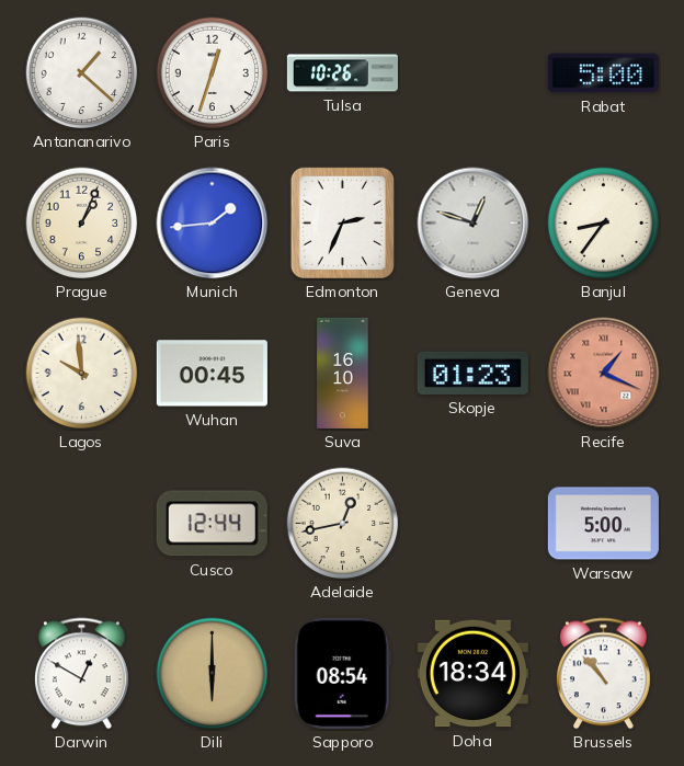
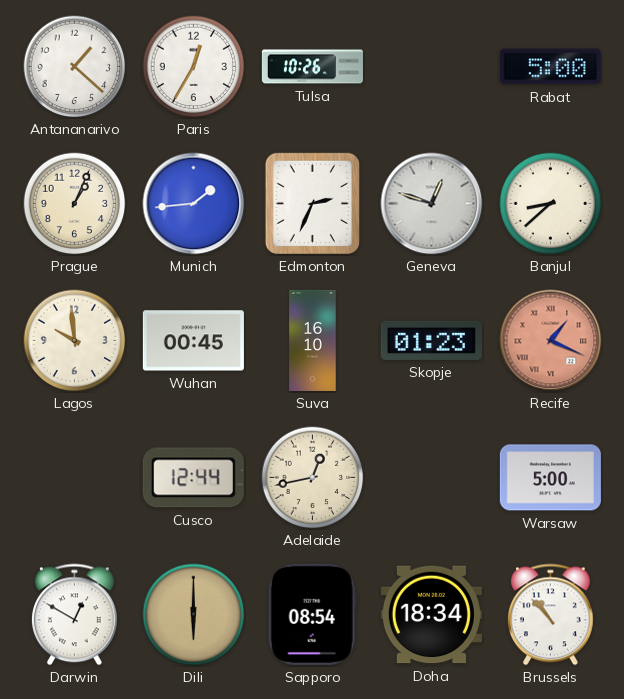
Paris: 12:33 -> 12:35 (194, 67)
Banjul: 8:36 -> 8:38 (551, 204)
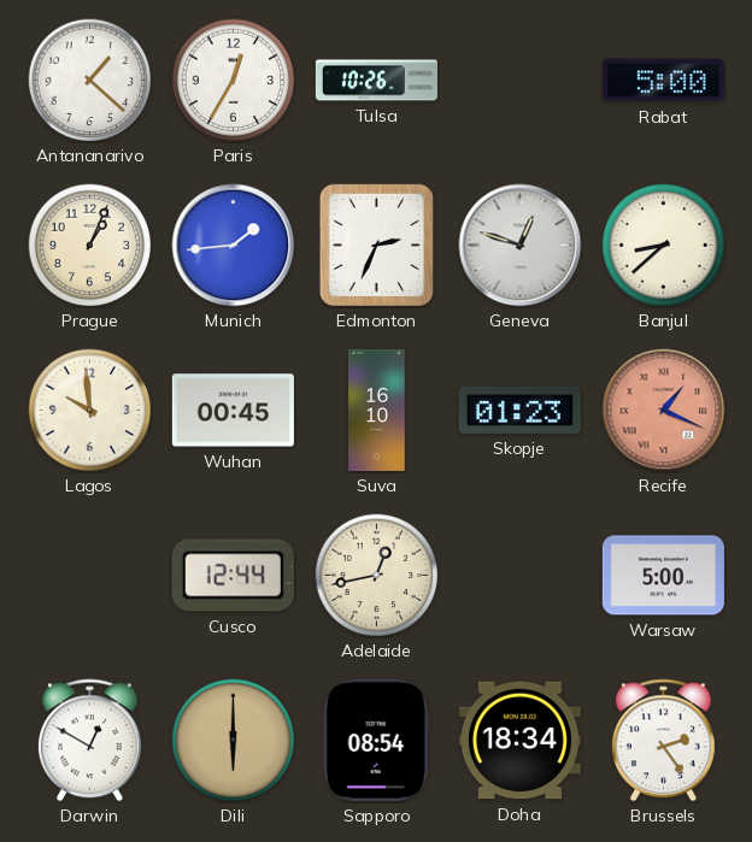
Brussels: 10:53 -> 2:24 (663, 741)
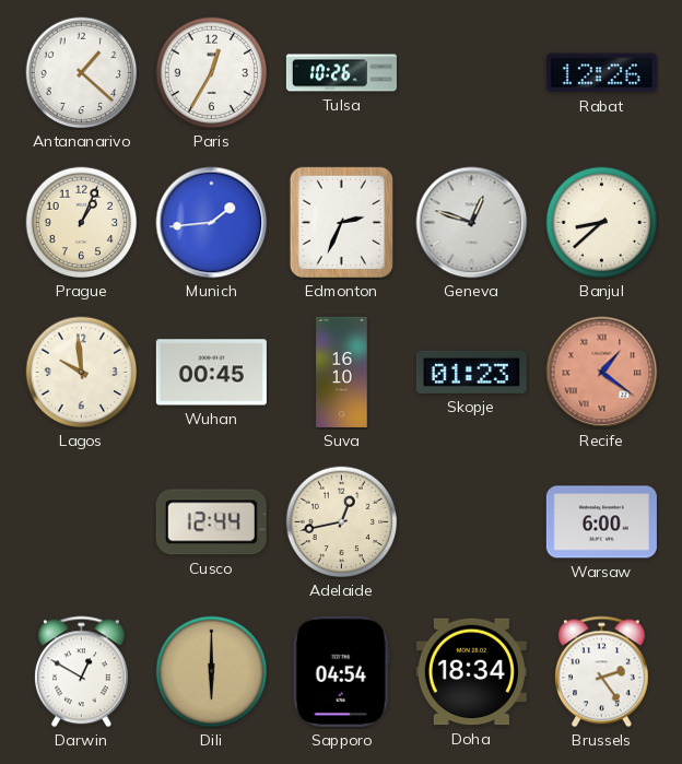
Rabat: 5:00 -> 12:26 (601, 73)
Recife: 1:19 -> 1:21 (602, 373)
Warsaw: 5:00 -> 6:00 (601, 522)
Sapporo: 08:54 -> 04:54 (341, 671)
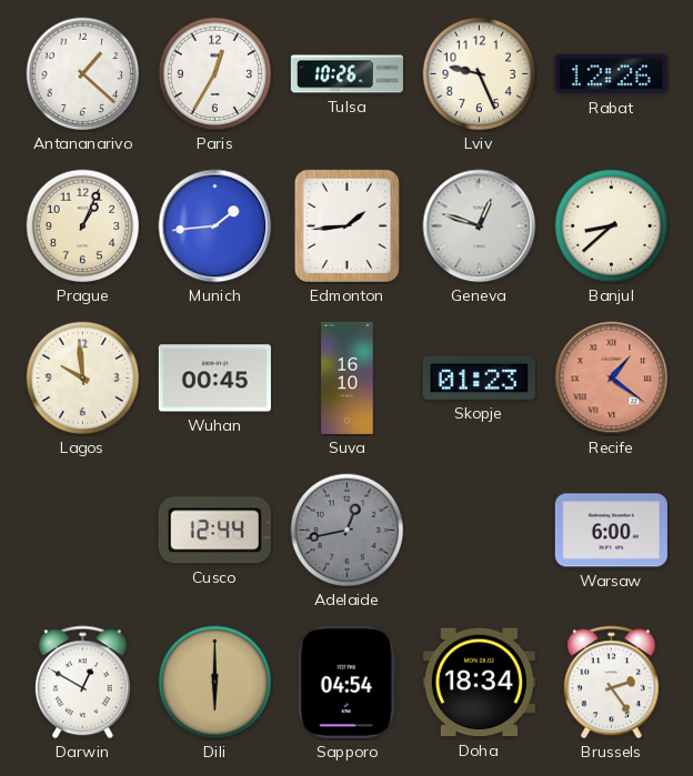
Lviv: none -> 9:26 (480, 74)
Edmonton: 2:34 -> 1:44 (346, 225)
Adelaide dial: cream -> grey (348, 531)
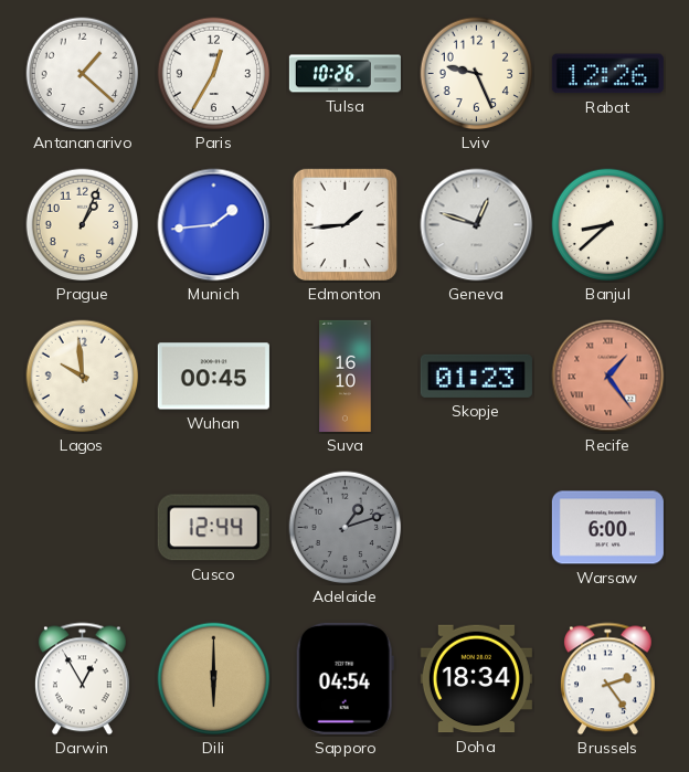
Recife: 1:21 -> 1:24 (608, 377)
Adelaide: 12:43 -> 1:12 (346, 528)
Darwin: 12:50 -> 12:55 (82, 679)
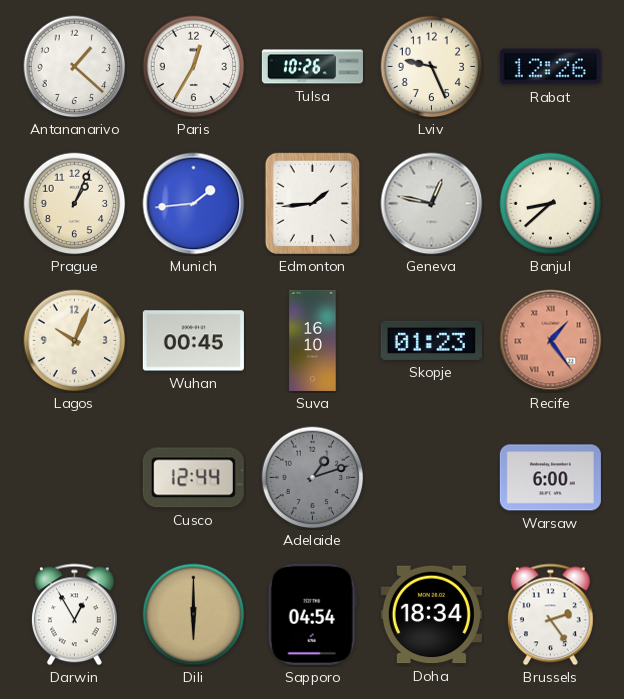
Geneva: 12:48 -> 12:47 (432, 204)
Lagos: 9:59 -> 10:04 (75, 341)
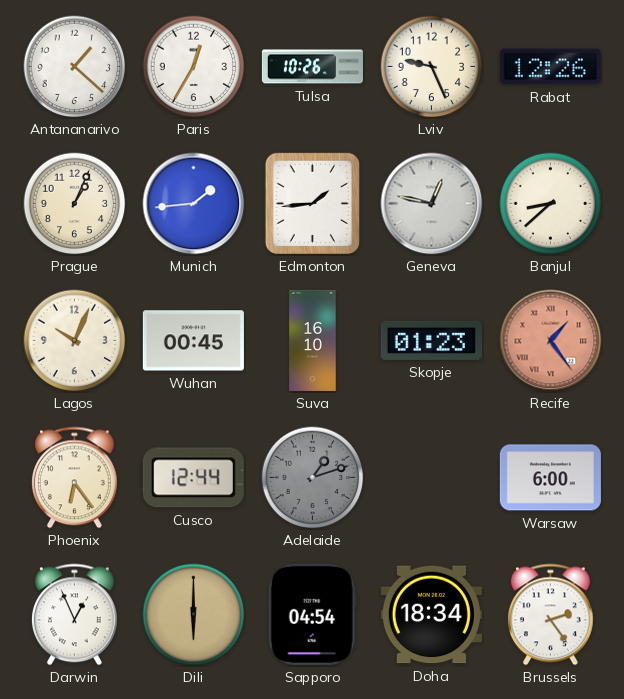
Phoenix: none -> 6:24 (74, 478)
Darwin: 12:55 -> 12:56 (74, 615)
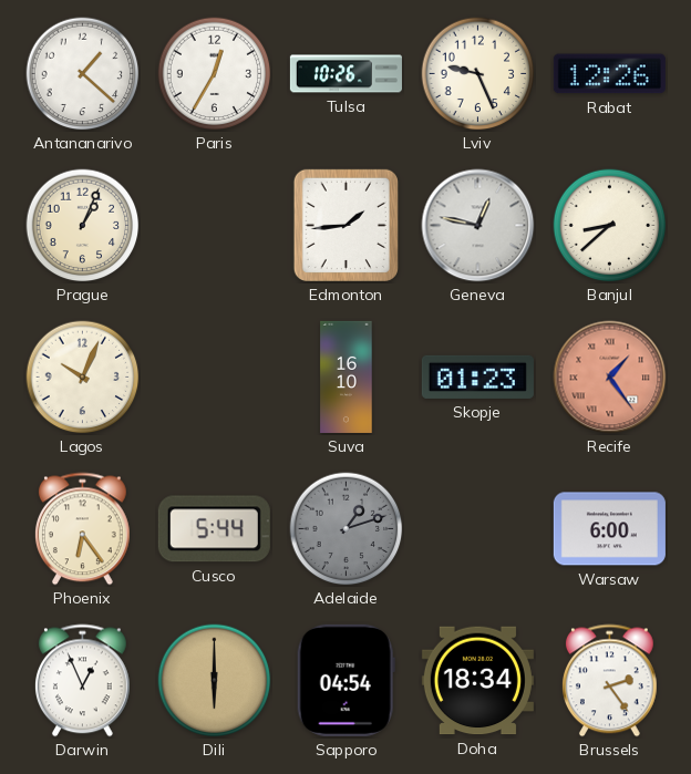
Munich: 1:44 -> none (194, 204)
Wuhan: 00:45 -> none (193, 341)
Cusco: 12:44 -> 5:44 (214, 529)
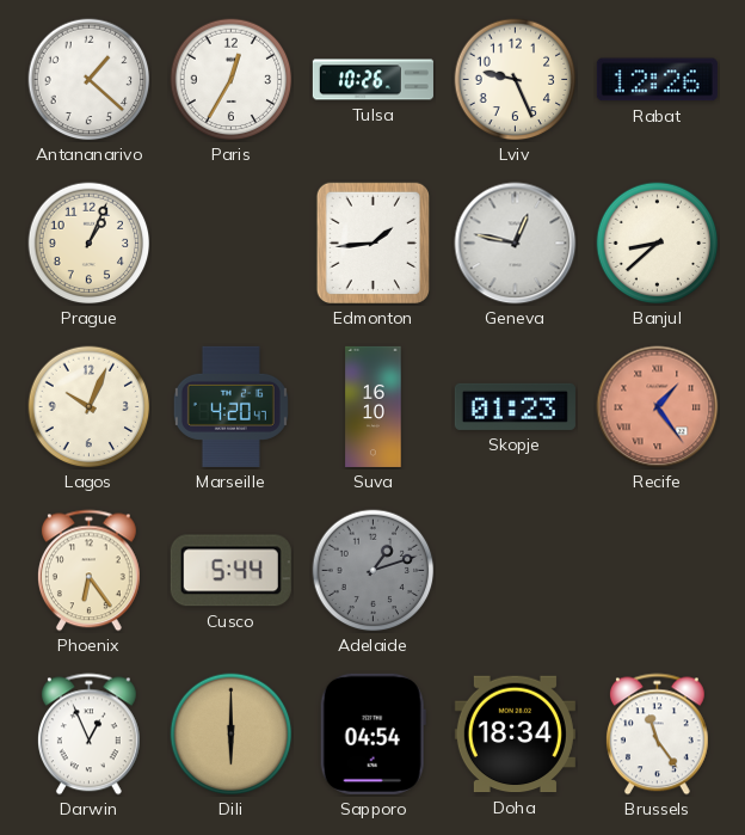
Marseille: none -> 4:20 (230, 406)
Warsaw: 6:00 -> none (609, 529)
Brussels: 2:24 -> 11:24 (657, 735)
